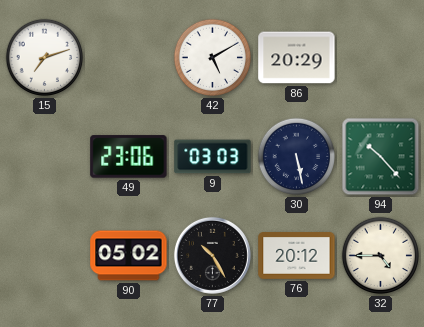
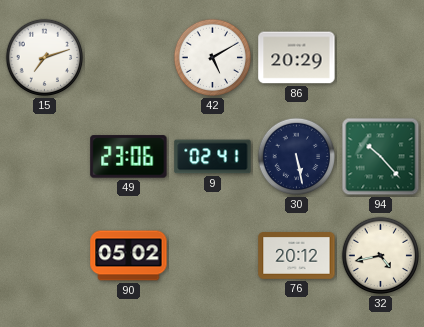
9: 03:03 -> 02:41 (213, 157)
77: 10:25 -> none (212, 255)
32: 4:45 -> 4:43 (381, 256)
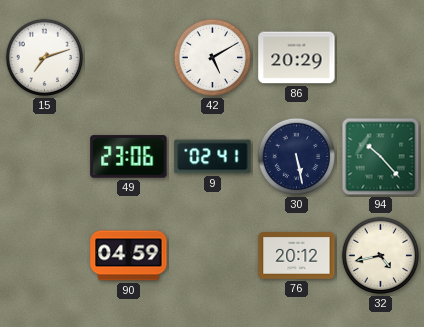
90: 05:02 -> 04:59 (129, 256)
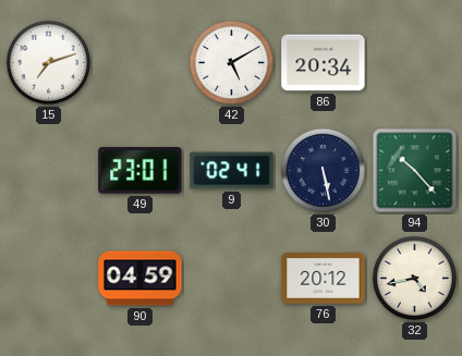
86: 20:29 -> 20:34 (324, 63)
49: 23:06 -> 23:01 (141, 171)
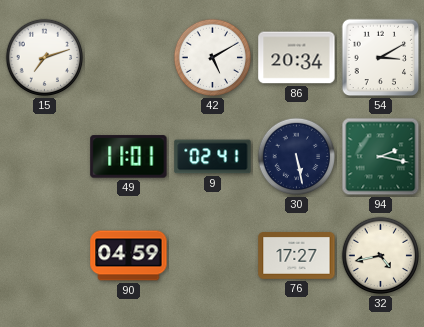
54: none -> 3:10 (381, 58)
49: 23:01 -> 11:01 (129, 157)
94: 10:23 -> 2:17 (381, 157)
76: 20:12 -> 17:27 (297, 256)
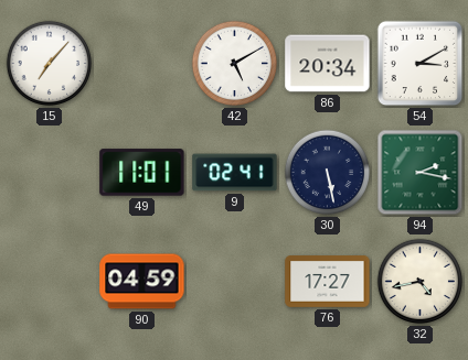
15: 7:12 -> 7:07 (50, 64)
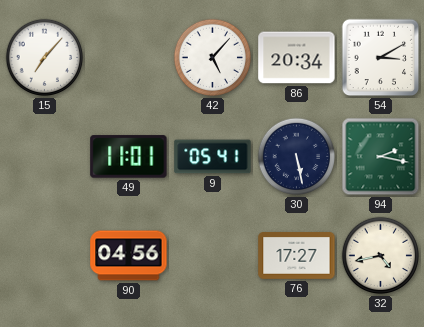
42: 5:10 -> 5:07 (213, 58)
9: 02:41 -> 05:41 (213, 157)
90: 04:59 -> 04:56 (129, 256)
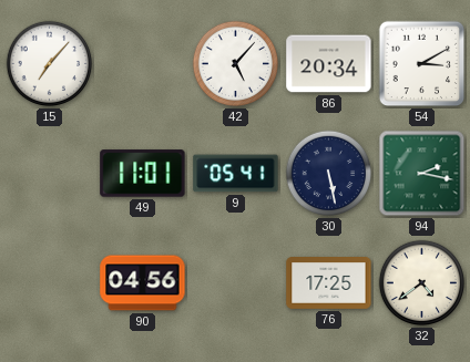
76: 17:27 -> 17:25 (329, 283)
32: 4:43 -> 4:39 (422, 283)
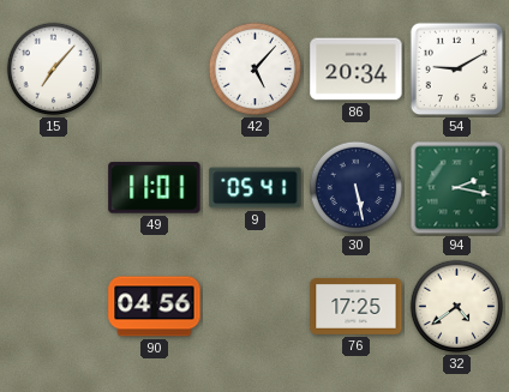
54: 3:10 -> 9:10 (457, 70)
